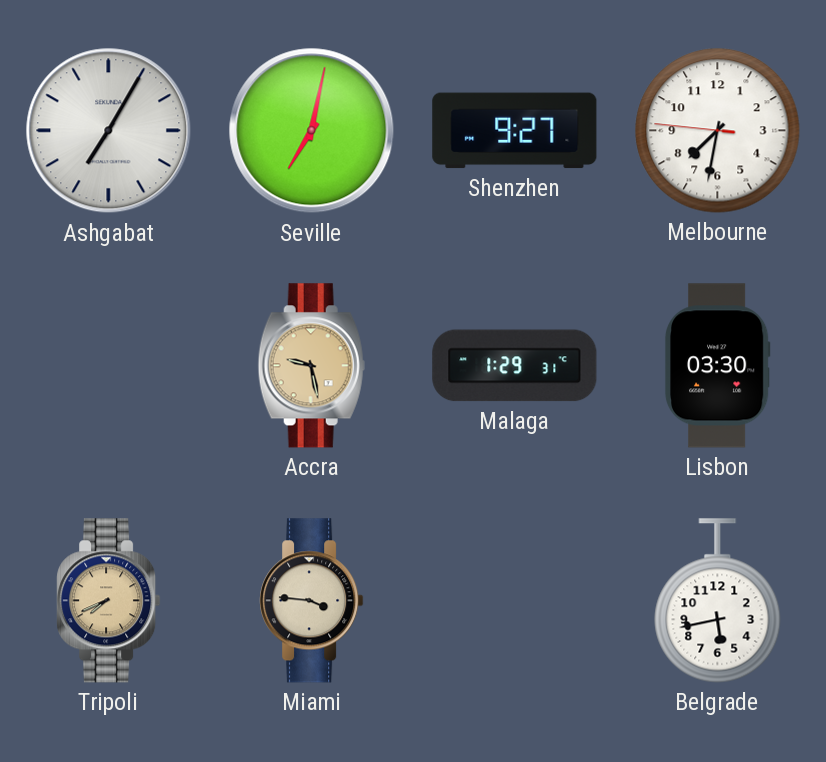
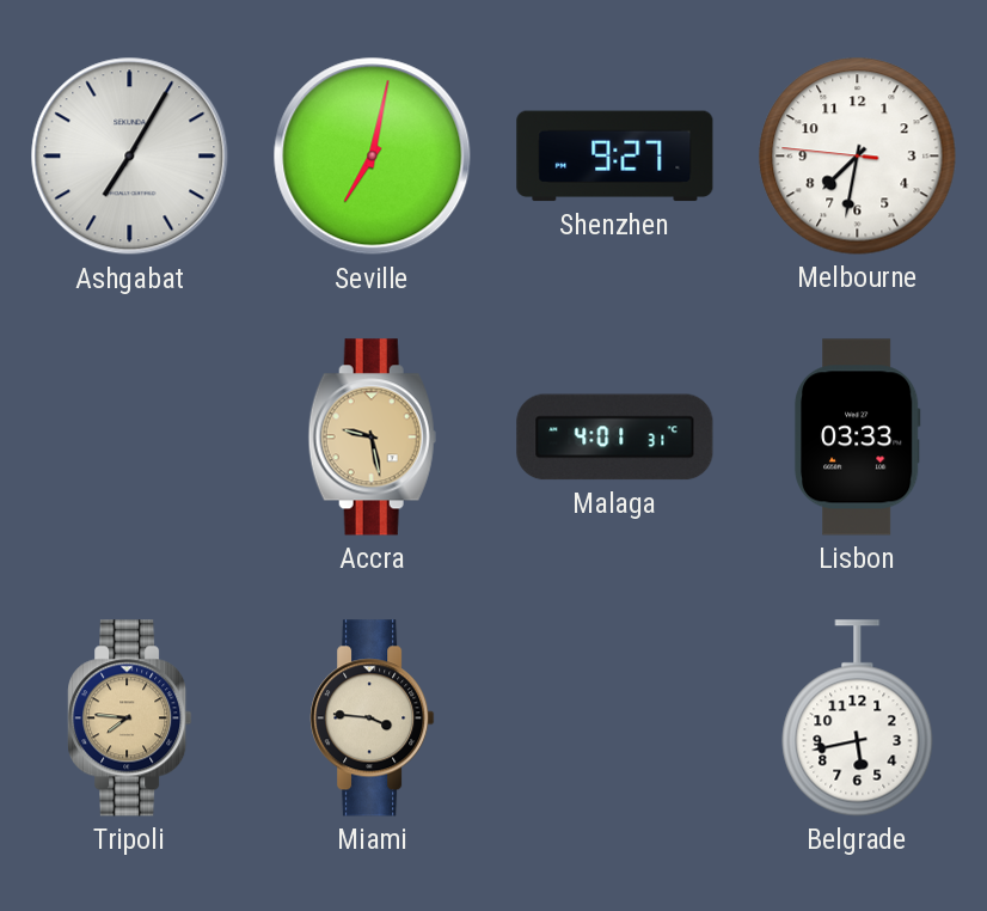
Malaga: 1:29 -> 4:01 (615, 438)
Lisbon: 03:30 -> 03:33 (857, 438)
Tripoli: 7:41 -> 7:46 (130, 719)
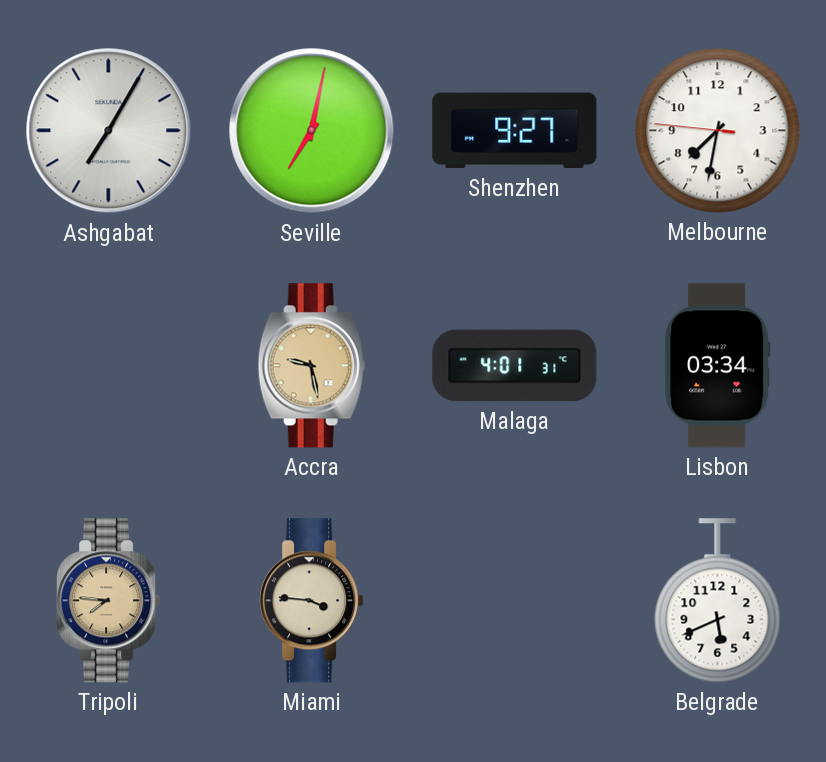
Lisbon: 03:33 -> 03:34 (717, 366)
Belgrade: 5:43 -> 5:41 (718, 601)
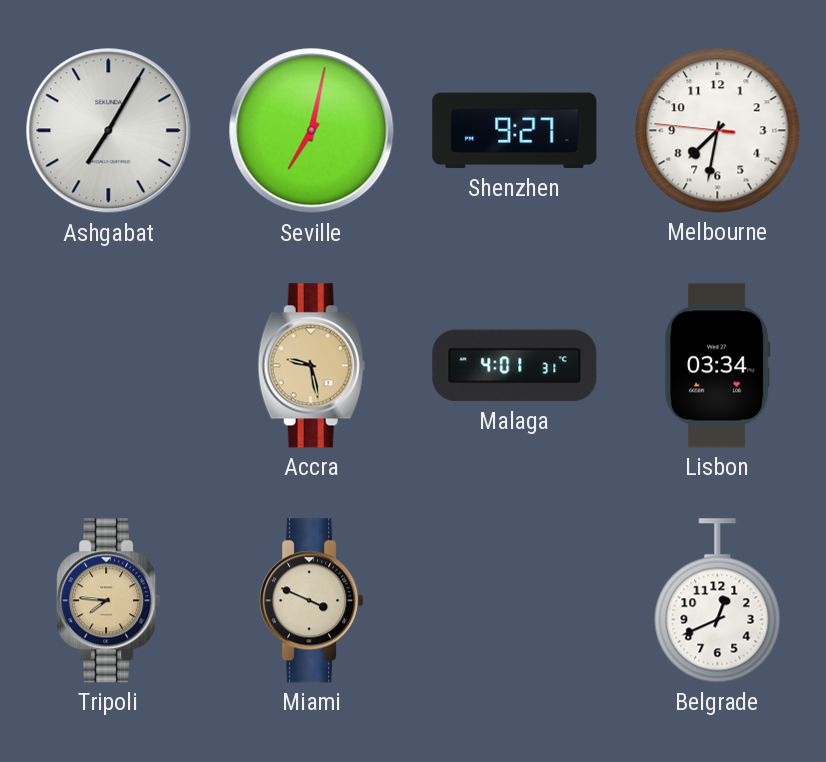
Miami: 3:46 -> 3:49 (312, 601)
Belgrade: 5:41 -> 12:41 (718, 601)
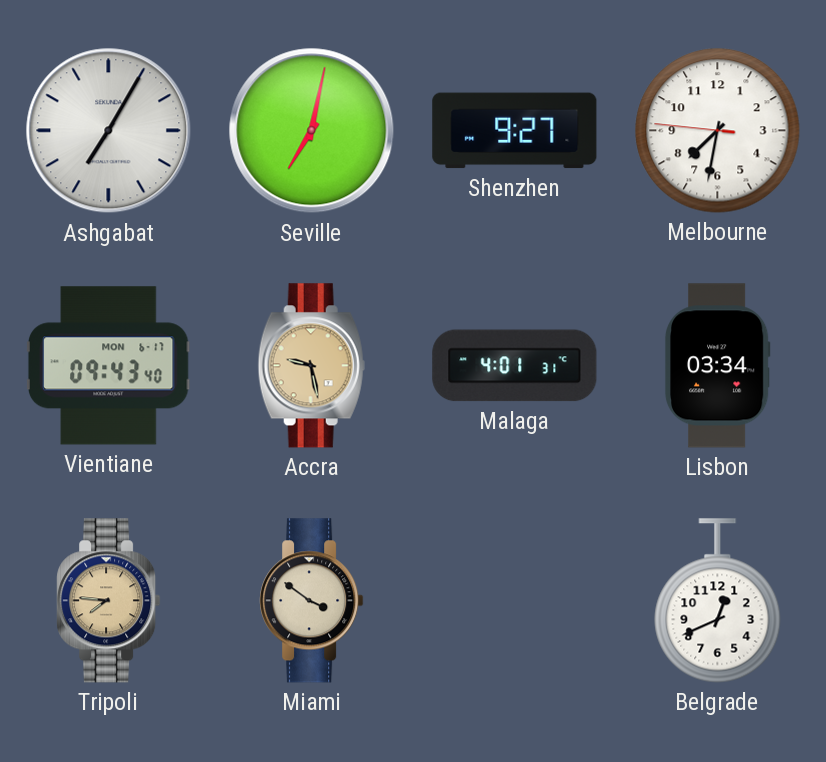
Vientiane: none -> 09:43 (108, 366)
Miami: 3:49 -> 3:51 (312, 601)
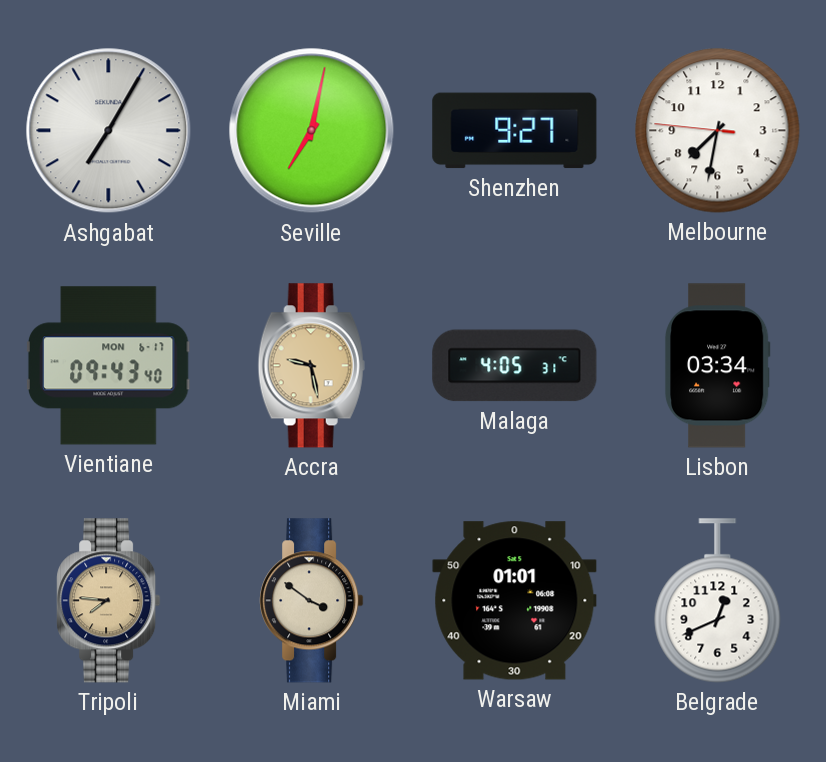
Malaga: 4:01 -> 4:05 (515, 366)
Warsaw: none -> 01:01 (515, 601)
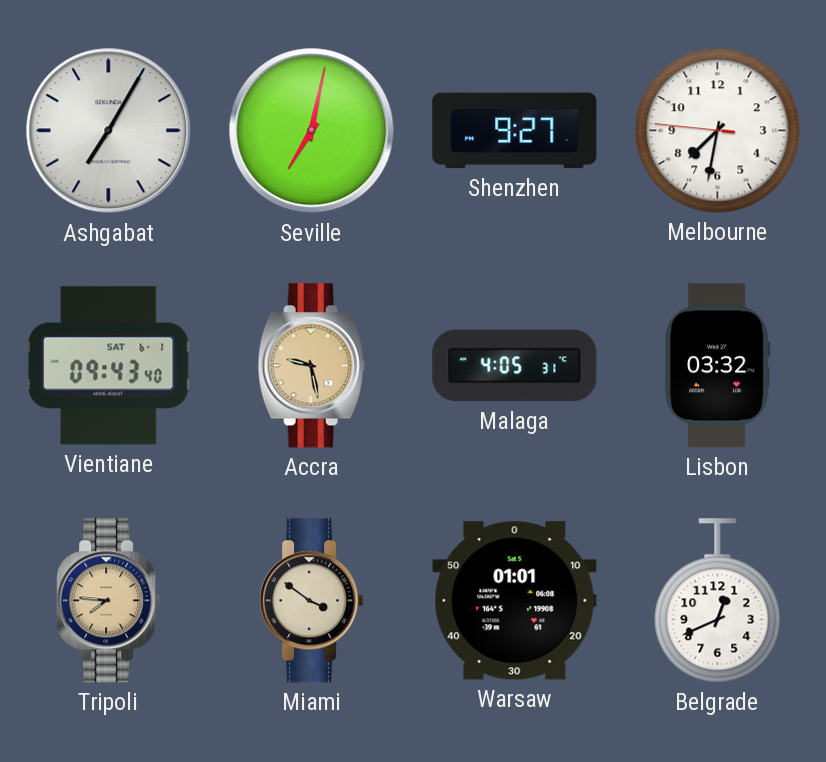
Vientiane date: MON 6-17 -> SAT 6-1 (108, 366)
Lisbon: 03:34 -> 03:32 (717, 366)
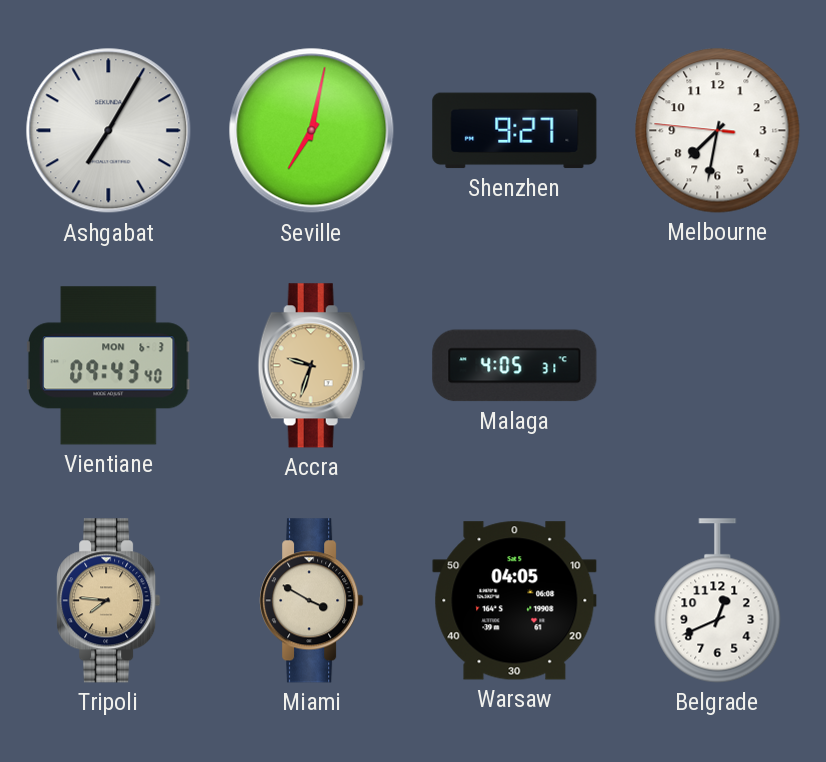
Vientiane date: SAT 6-1 -> MON 6-3 (108, 366)
Accra: 9:28 -> 9:33 (311, 366)
Lisbon: 03:32 -> none (717, 366)
Miami: 3:51 -> 3:50 (312, 601)
Warsaw: 01:01 -> 04:05 (515, 601)
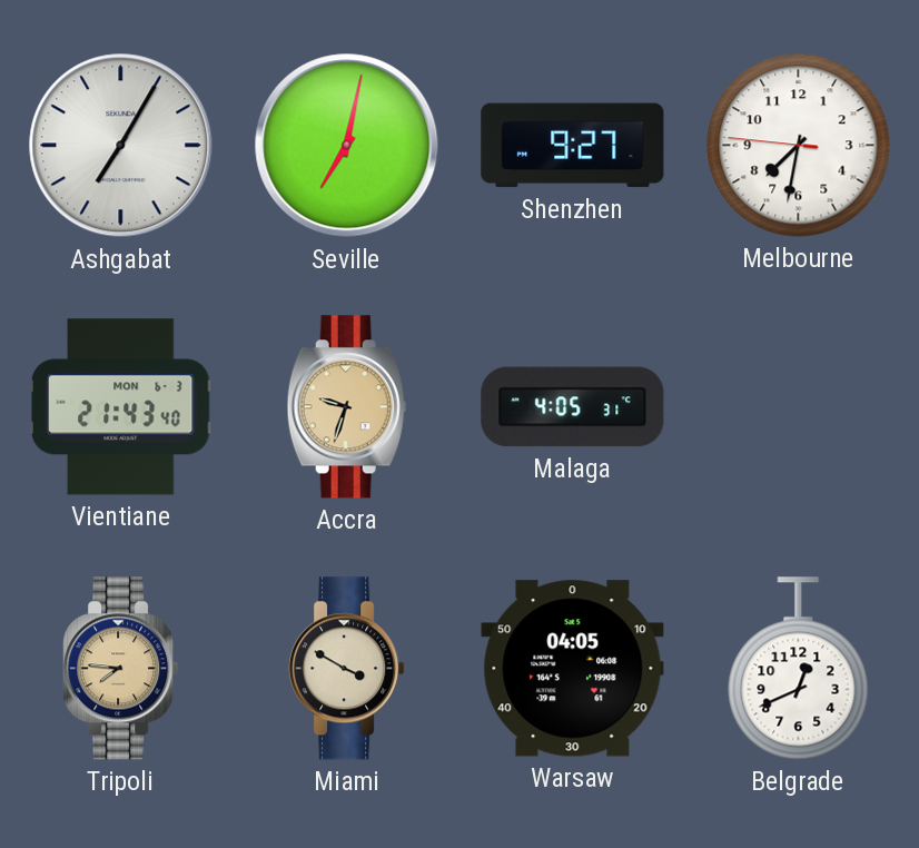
Vientiane: 09:43 -> 21:43 (120, 407)
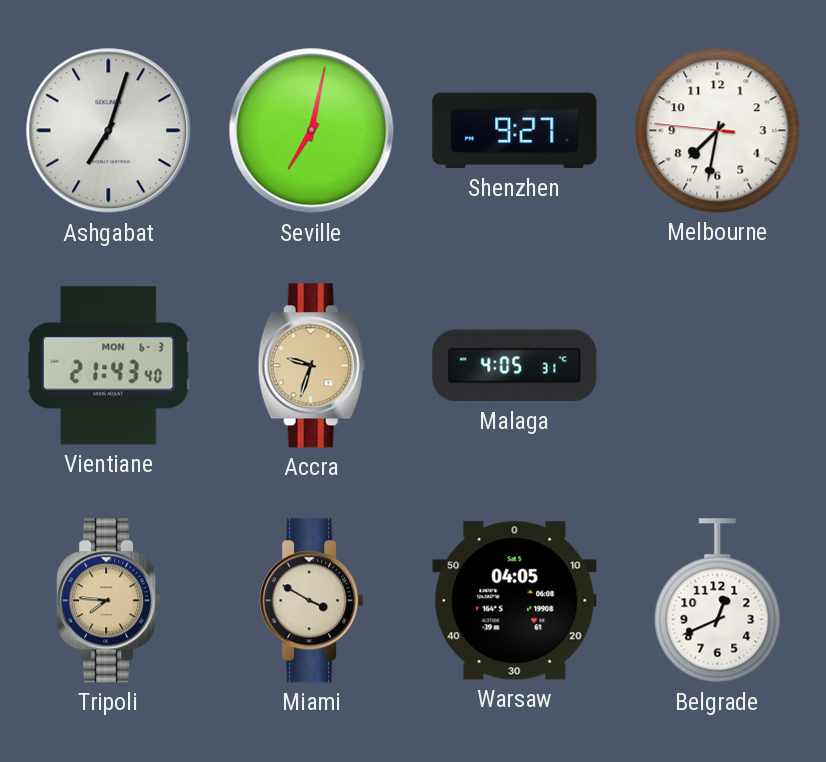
Ashgabat: 7:05 -> 7:03 (109, 131)
